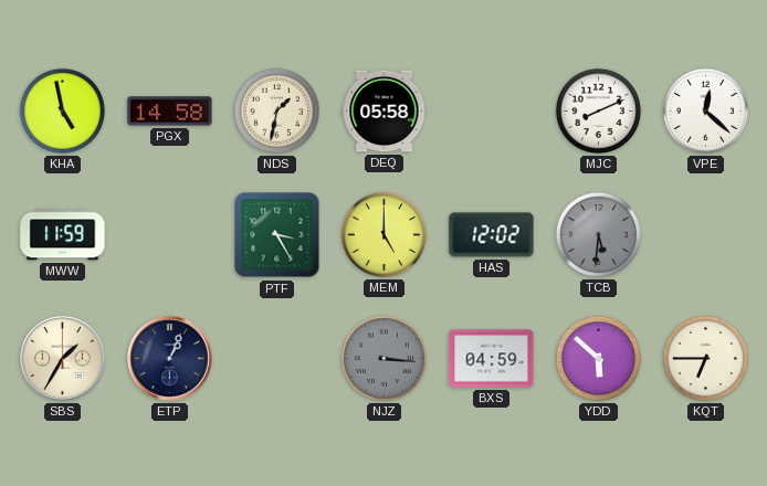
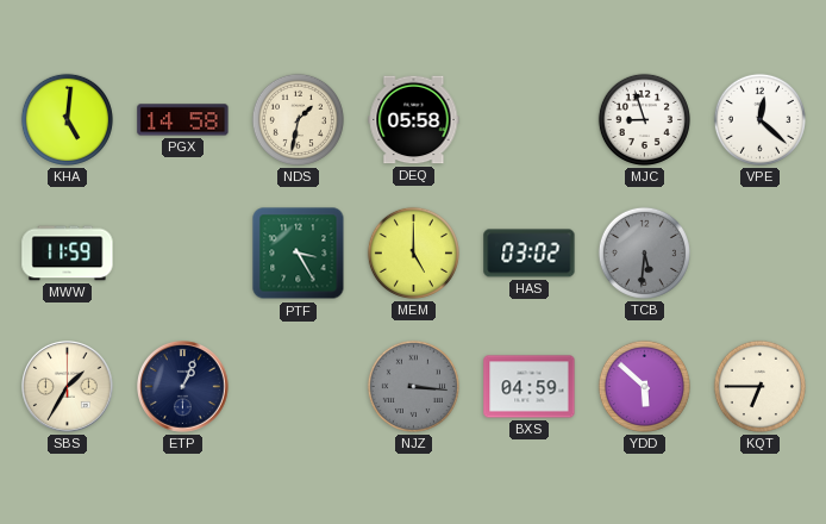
KHA: 4:58 -> 5:01 (67, 119)
MJC: 8:11 -> 8:57 (644, 119)
HAS: 12:02 -> 03:02 (530, 254)
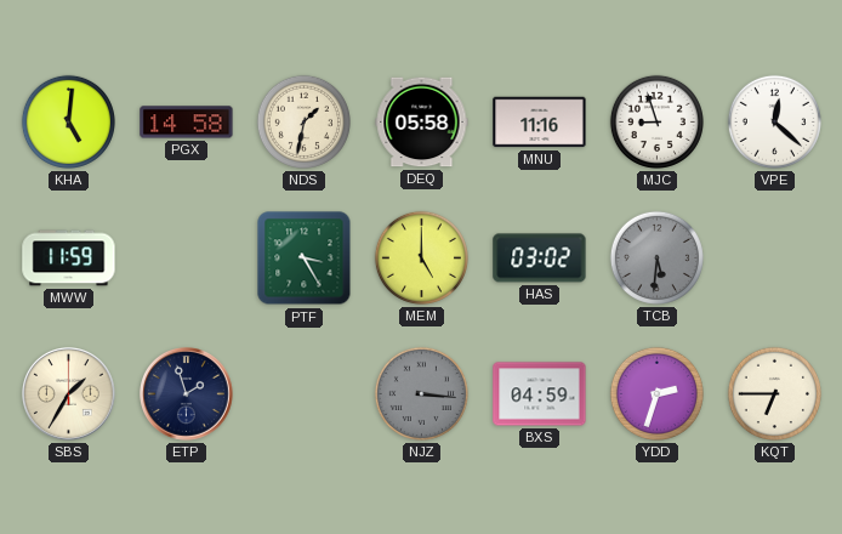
MNU: none -> 11:16 (540, 123)
ETP: 1:04 -> 1:57 (187, 394)
YDD: 5:52 -> 2:33 (656, 393)
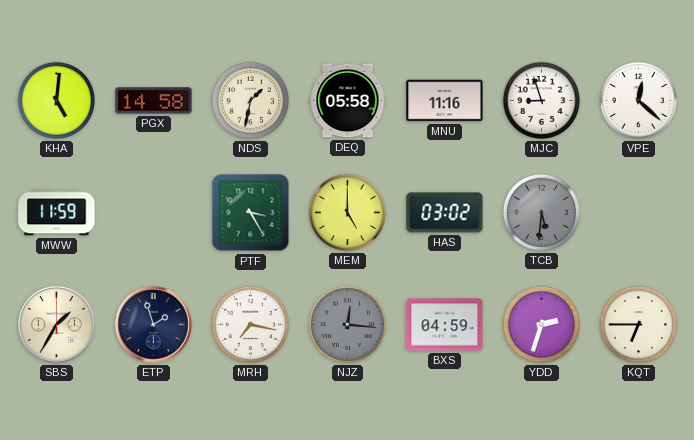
MRH: none -> 7:17 (250, 324)
NJZ: 3:16 -> 12:16 (347, 324)
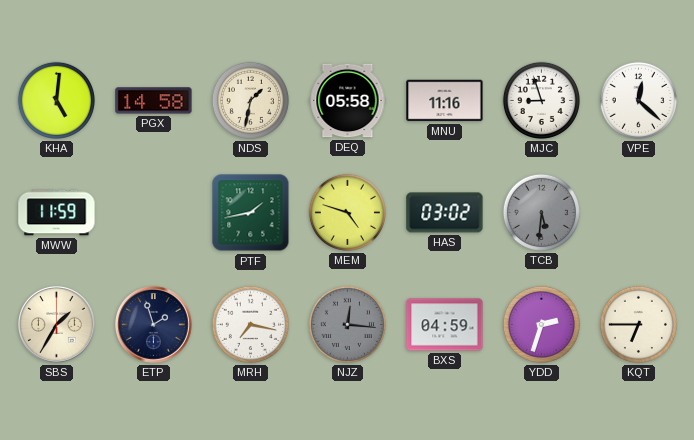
PTF: 3:25 -> 1:43 (251, 213)
MEM: 5:00 -> 4:48 (347, 212)
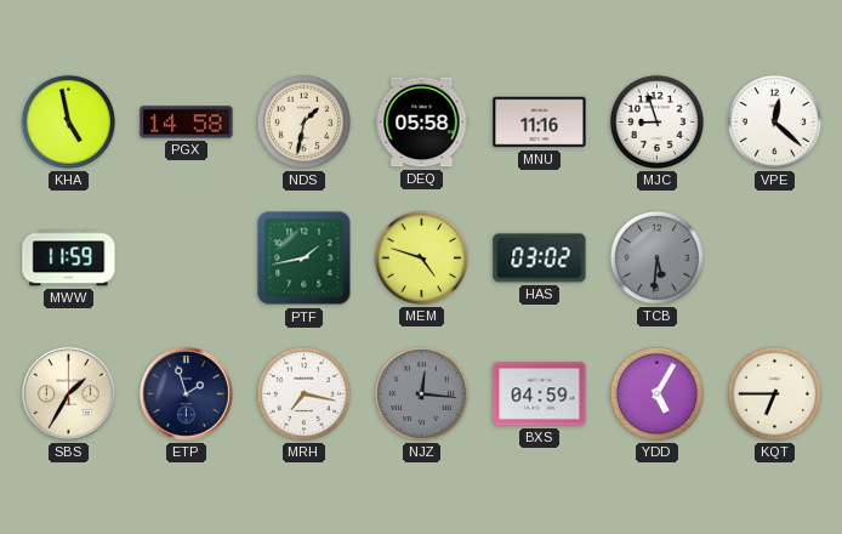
KHA: 5:01 -> 4:58 (68, 121)
YDD: 2:33 -> 5:05 (656, 393)
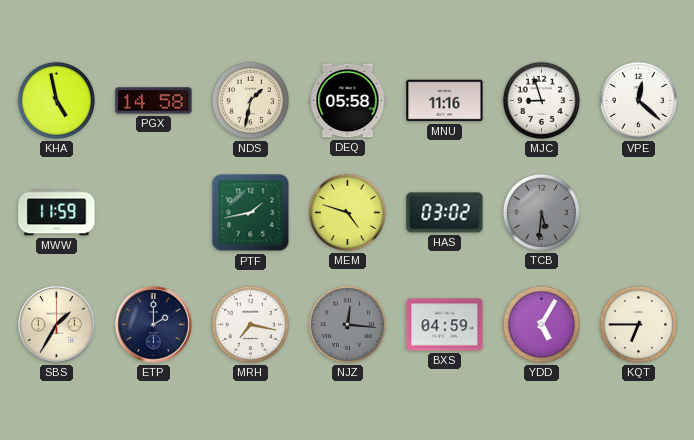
ETP: 1:57 -> 2:00 (154, 325)
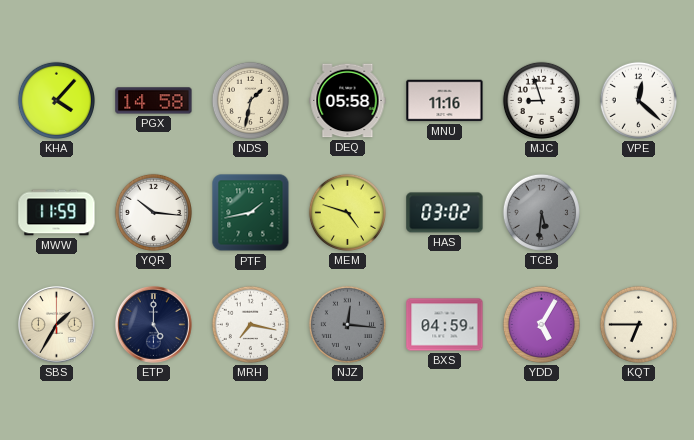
KHA: 4:58 -> 4:07 (56, 100)
YQR: none -> 10:16 (153, 212)
ETP: 2:00 -> 5:00 (154, 325)
